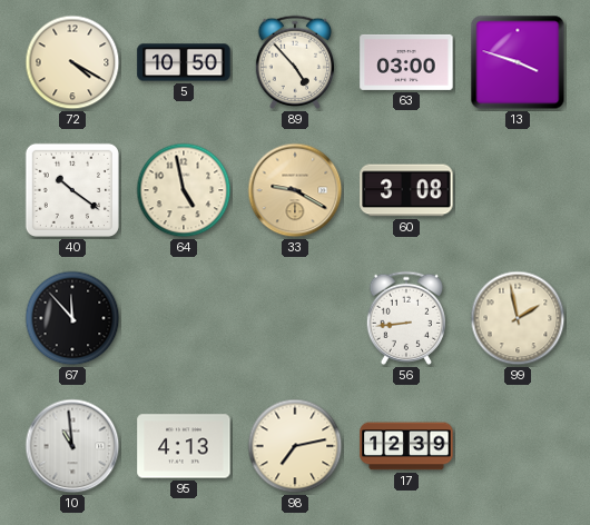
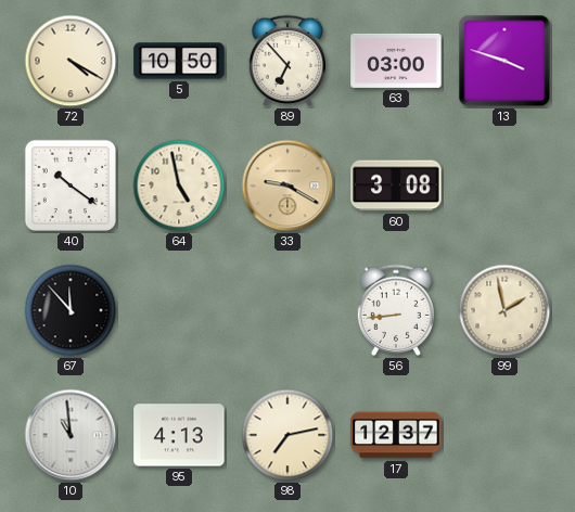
89: 4:53 -> 6:53 (287, 61)
17: 12:39 -> 12:37 (396, 435)
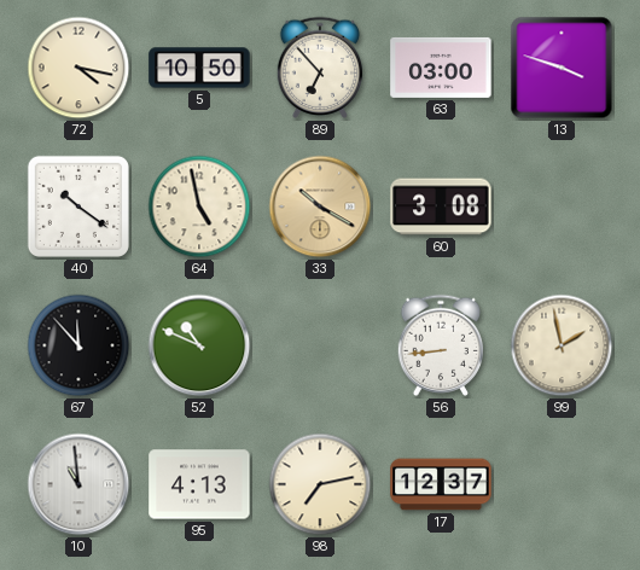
72: 4:20 -> 4:17 (78, 68)
33: 9:20 -> 10:20 (320, 207)
52: none -> 10:49 (199, 345)
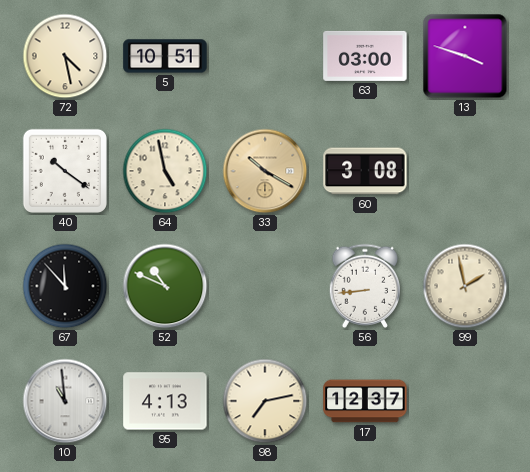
72: 4:17 -> 4:28 (65, 56)
5: 10:50 -> 10:51 (165, 56)
89: 6:53 -> none (320, 68)
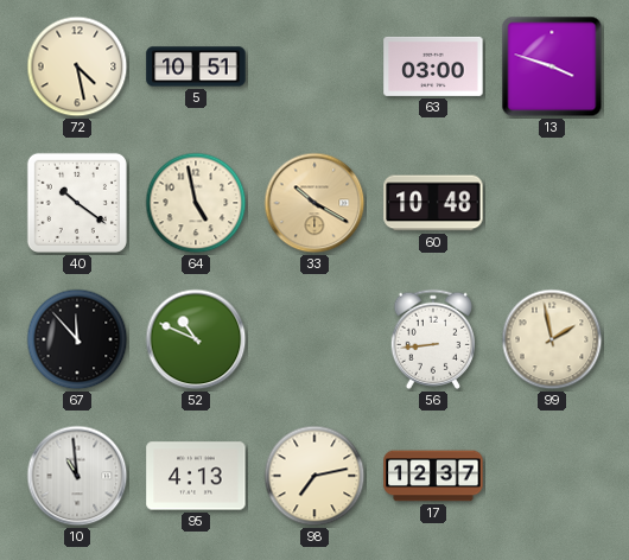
60: 3:08 -> 10:48 (433, 203)
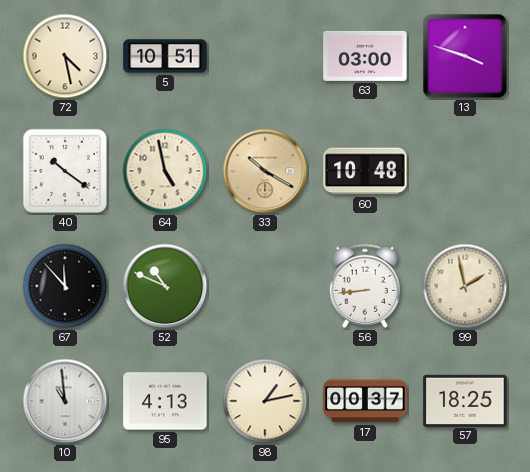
98: 7:13 -> 1:13 (265, 401)
17: 12:37 -> 00:37 (365, 401)
57: none -> 18:25 (465, 400)
